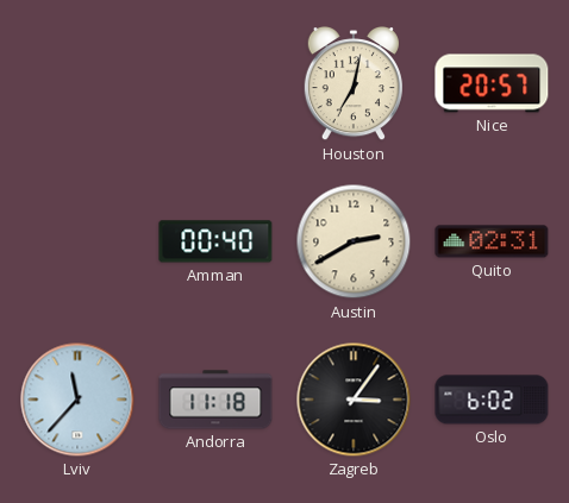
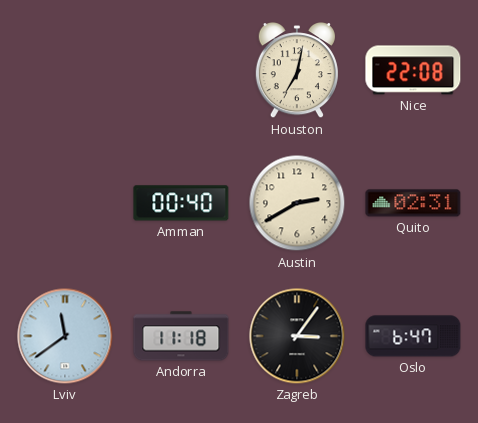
Nice: 20:57 -> 22:08 (413, 70)
Lviv: 11:37 -> 11:39 (65, 336)
Oslo: 6:02 -> 6:47 (413, 336)
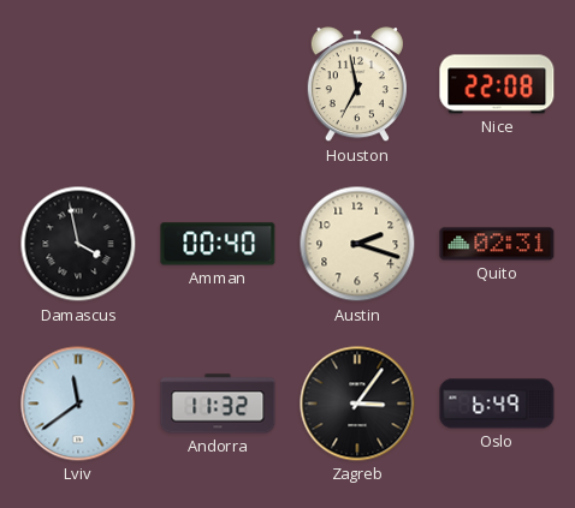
Houston: 7:02 -> 6:58 (357, 85)
Damascus: none -> 3:58 (78, 244)
Austin: 2:40 -> 2:18 (357, 244)
Andorra: 11:18 -> 11:32 (218, 404)
Oslo: 6:47 -> 6:49 (497, 404)
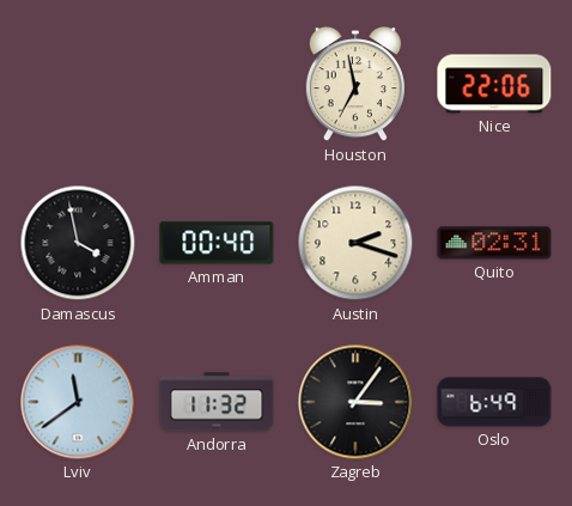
Nice: 22:08 -> 22:06 (494, 84)
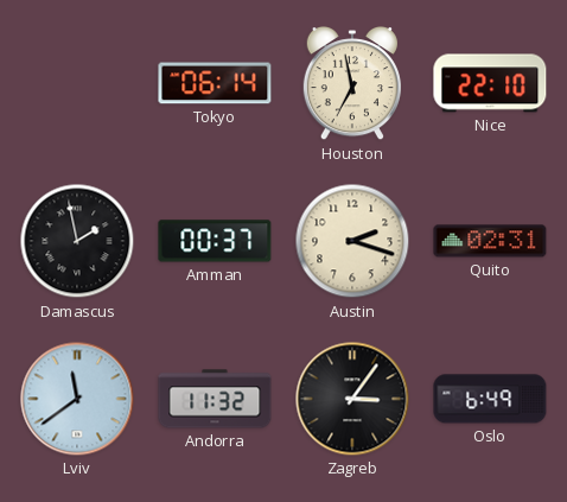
Tokyo: none -> 06:14 (215, 83)
Nice: 22:06 -> 22:10 (490, 83)
Damascus: 3:58 -> 1:58 (77, 241)
Amman: 00:40 -> 00:37 (215, 241)
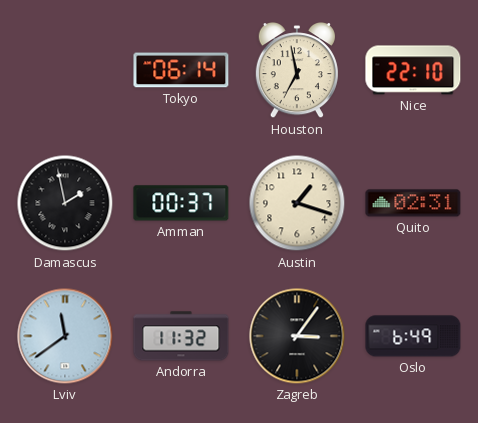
Austin: 2:18 -> 1:18 (297, 203)
